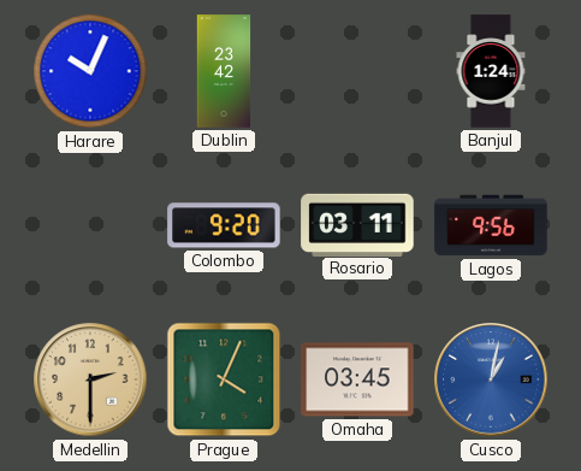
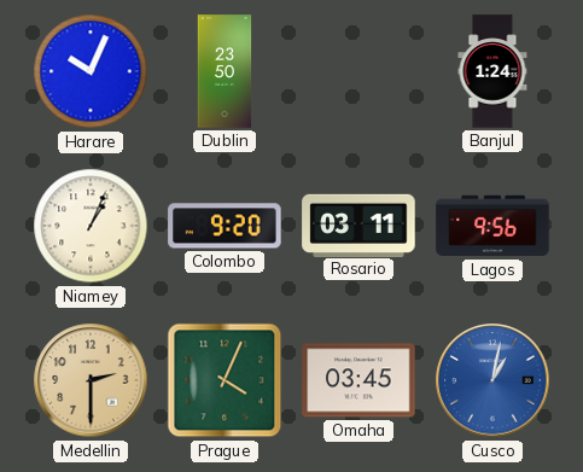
Dublin: 23:42 -> 23:50 (225, 71)
Niamey: none -> 1:04 (91, 226)
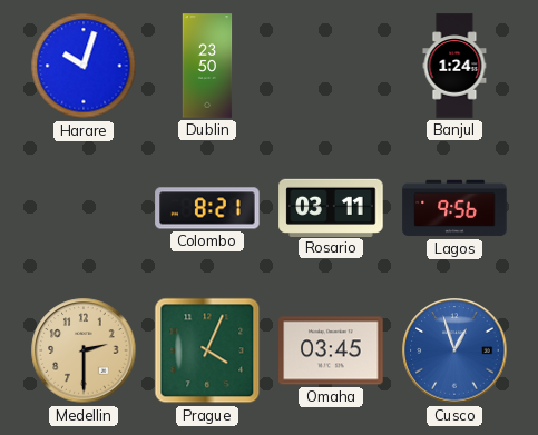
Harare: 10:04 -> 10:03 (84, 66)
Niamey: 1:04 -> none (91, 226)
Colombo: 9:20 -> 8:21 (207, 208)
Cusco: 1:02 -> 12:57 (454, 350)
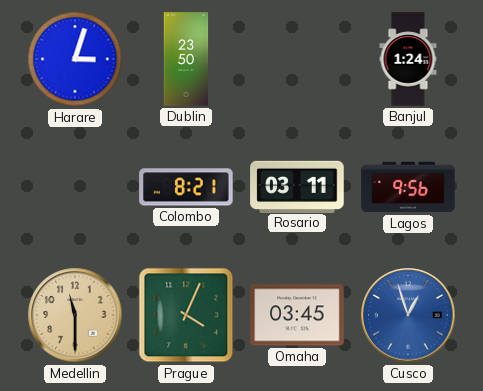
Harare: 10:03 -> 3:03 (75, 59)
Medellin: 2:30 -> 11:30 (75, 315)
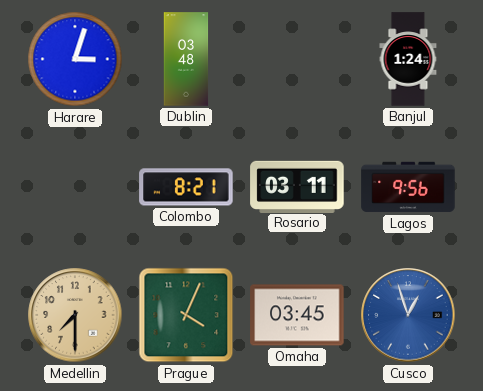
Dublin: 23:50 -> 03:48 (186, 59)
Medellin: 11:30 -> 7:30 (75, 315)
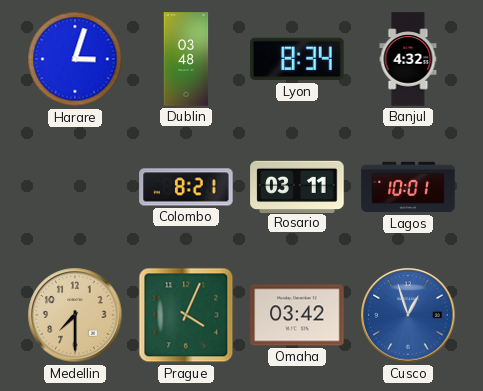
Lyon: none -> 8:34 (297, 59)
Banjul: 1:24 -> 4:32 (408, 59)
Lagos: 9:56 -> 10:01 (408, 187)
Omaha: 03:45 -> 03:42 (297, 315)
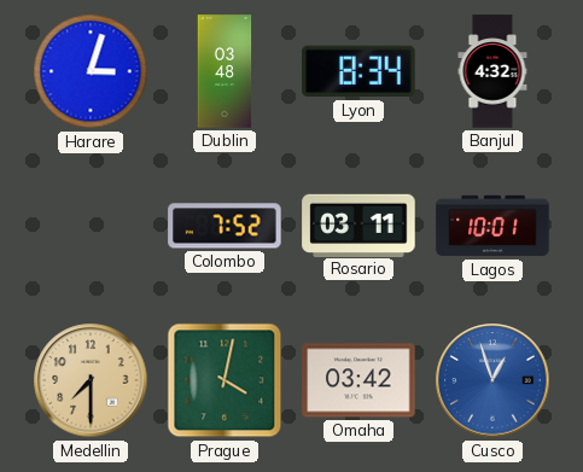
Colombo: 8:21 -> 7:52 (225, 226)
Prague: 4:04 -> 4:02 (225, 380)
